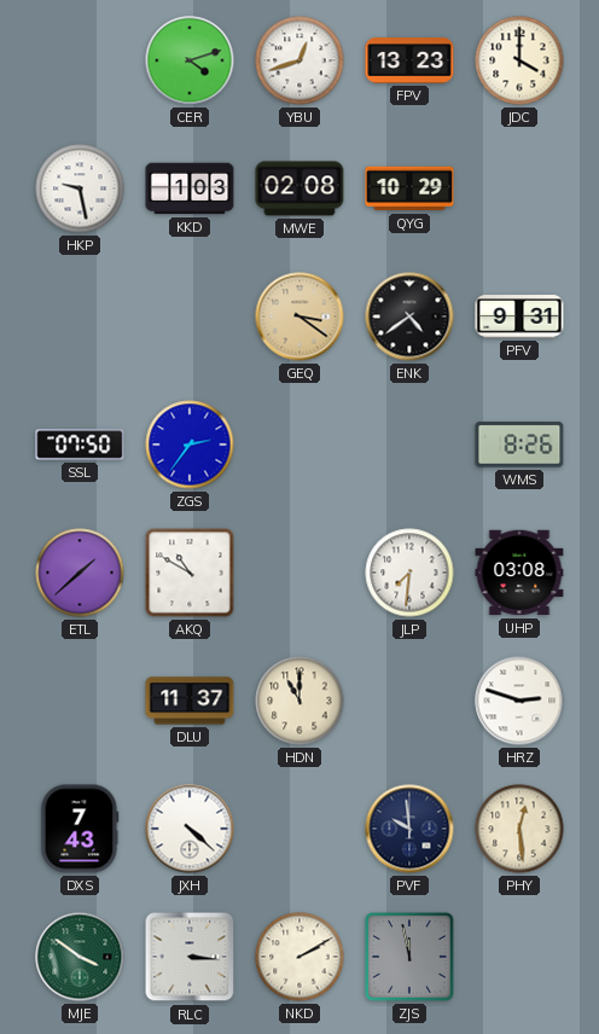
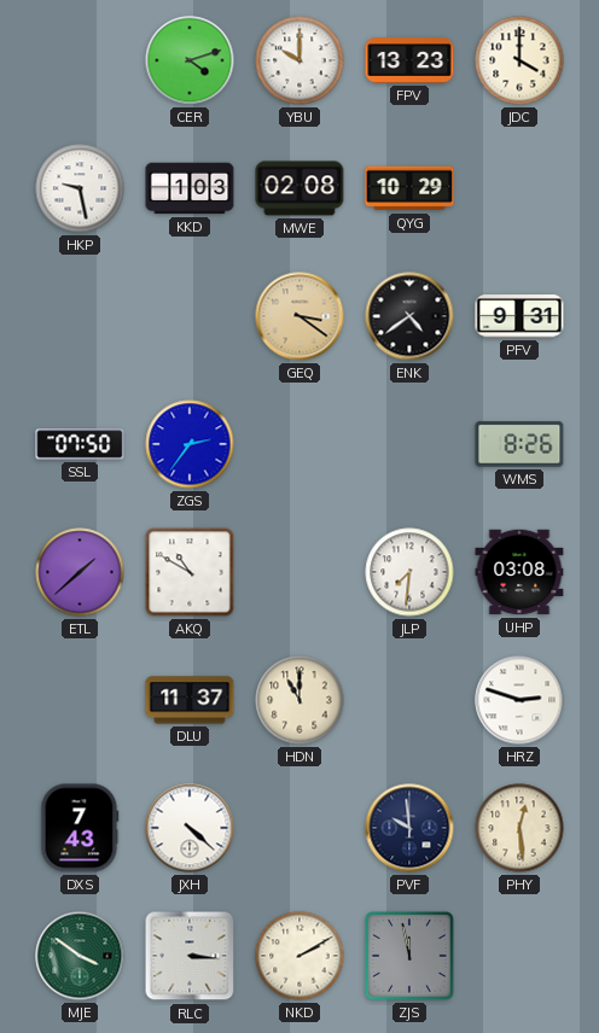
YBU: 12:42 -> 10:00 (299, 60)
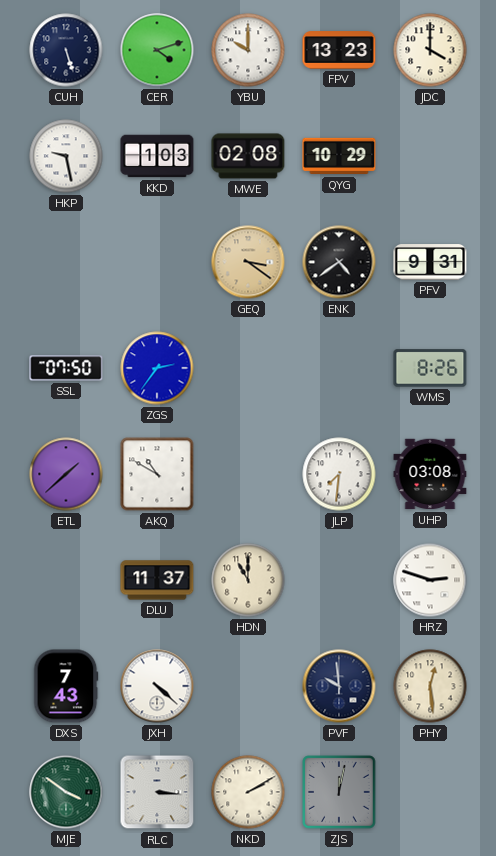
CUH: none -> 5:27 (66, 50)
ZJS: 11:58 -> 12:02 (339, 792)
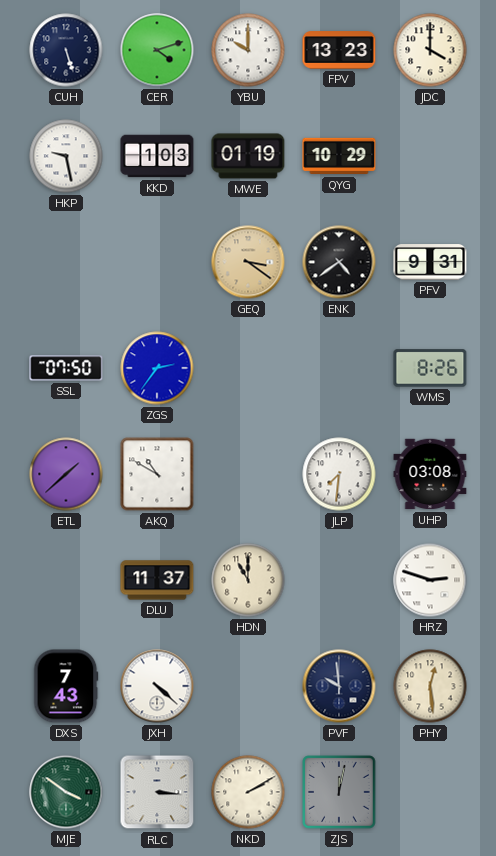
MWE: 02:08 -> 01:19 (248, 156)
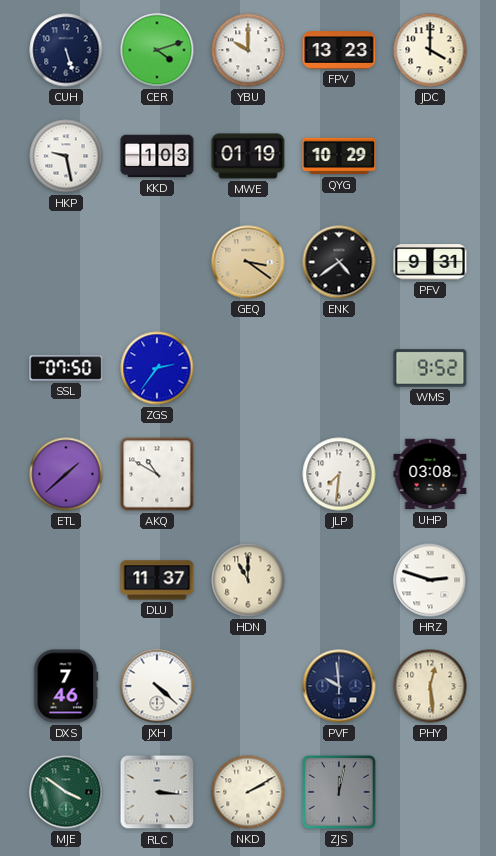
WMS: 8:26 -> 9:52 (430, 368)
DXS: 7:43 -> 7:46 (66, 686)
